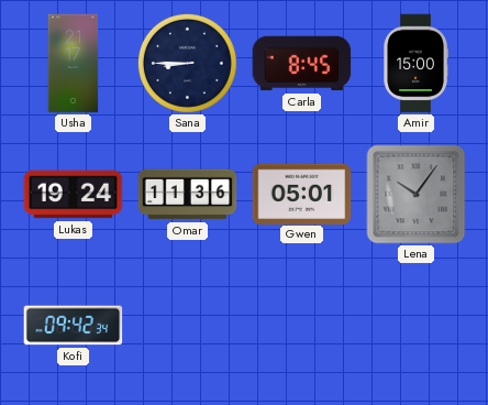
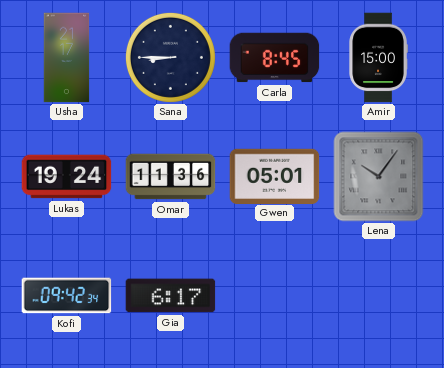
Gia: none -> 6:17 (171, 296)
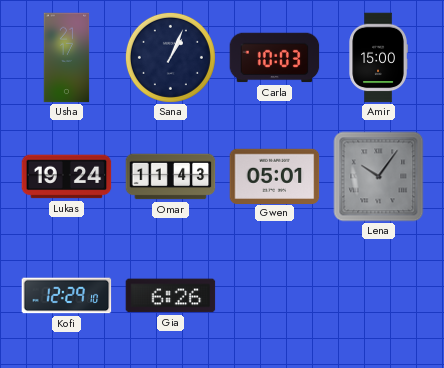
Sana: 8:45 -> 1:04 (170, 57)
Carla: 8:45 -> 10:03 (275, 58)
Omar: 11:36 -> 11:43 (171, 177)
Kofi: 09:42 -> 12:29 (67, 296)
Gia: 6:17 -> 6:26 (171, 296)
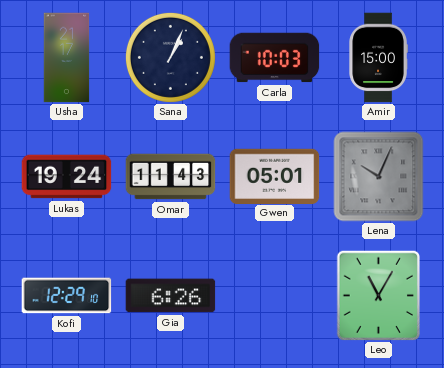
Lena: 10:06 -> 10:04 (379, 177)
Leo: none -> 11:05 (378, 295)
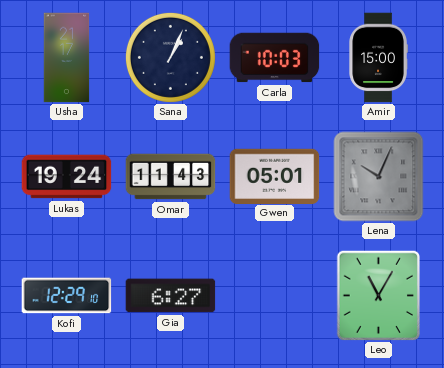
Gia: 6:26 -> 6:27 (171, 296)
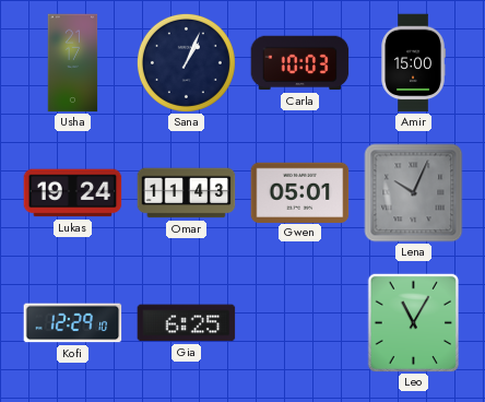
Gia: 6:27 -> 6:25 (187, 323)
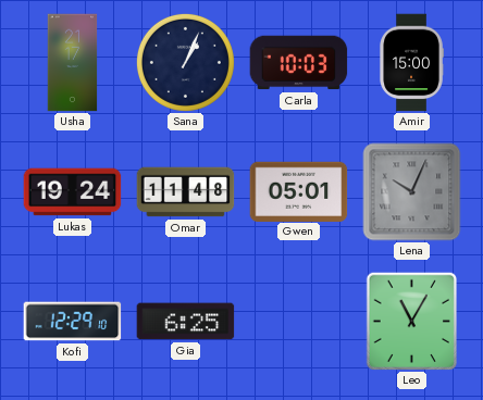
Omar: 11:43 -> 11:48 (186, 192)
